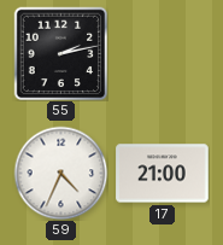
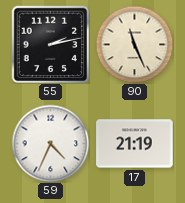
90: none -> 11:26 (134, 44)
17: 21:00 -> 21:19 (135, 144)
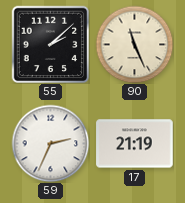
55: 2:13 -> 2:08 (50, 44)
59: 4:34 -> 2:34 (50, 143)
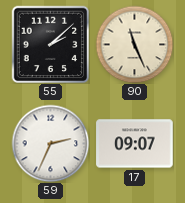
17: 21:19 -> 09:07 (135, 144)
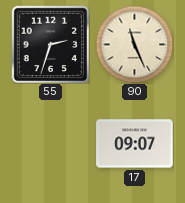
55: 2:08 -> 2:33 (50, 44)
59: 2:34 -> none (50, 143)
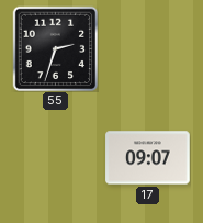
90: 11:26 -> none (134, 44)
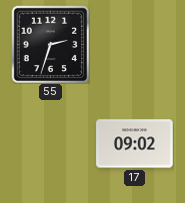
17: 09:07 -> 09:02 (135, 144)
